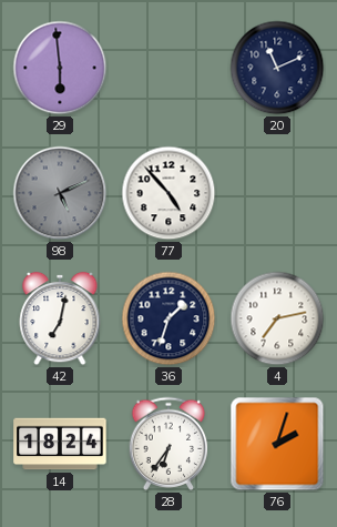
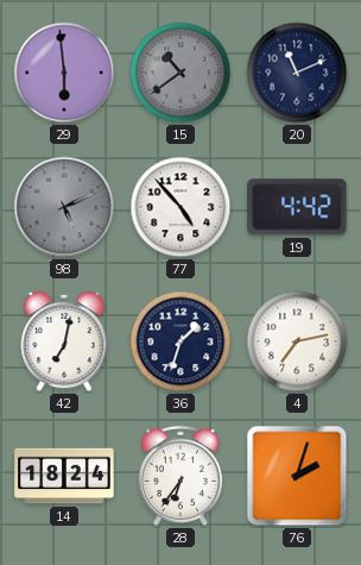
15: none -> 10:39 (180, 73)
19: none -> 4:42 (297, 207)
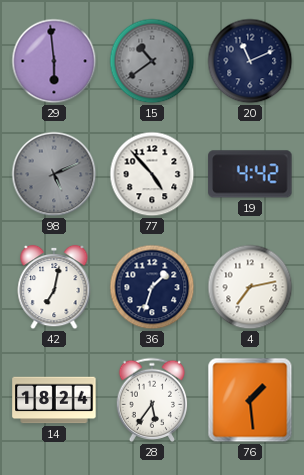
28: 6:36 -> 5:36 (152, 400)
76: 2:03 -> 1:29 (250, 400)
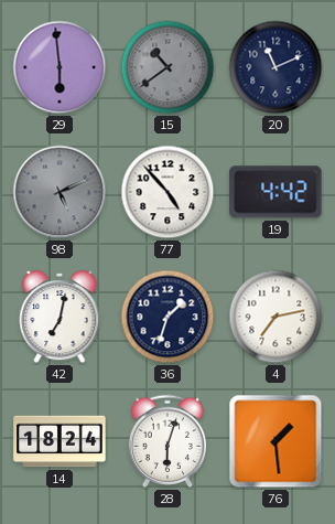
28: 5:36 -> 6:03 (167, 441)
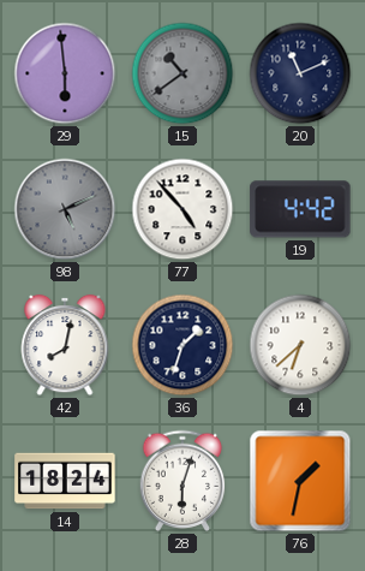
42: 7:02 -> 8:02 (65, 345)
4: 7:13 -> 6:38 (300, 345)
76: 1:29 -> 1:32 (300, 481)
